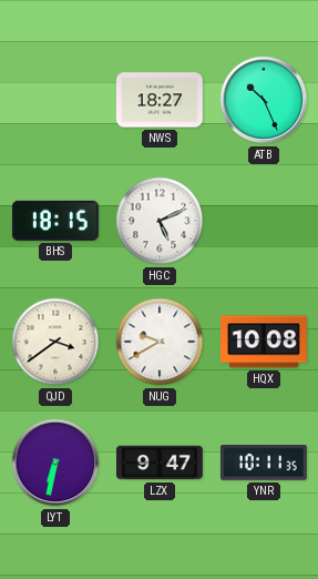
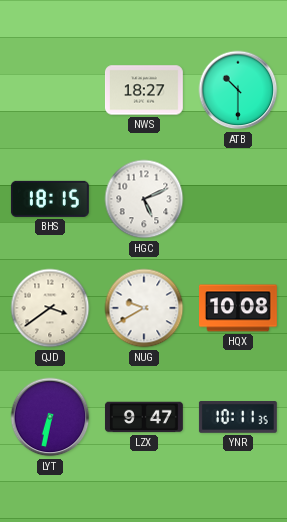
ATB: 10:26 -> 10:30 (238, 90)
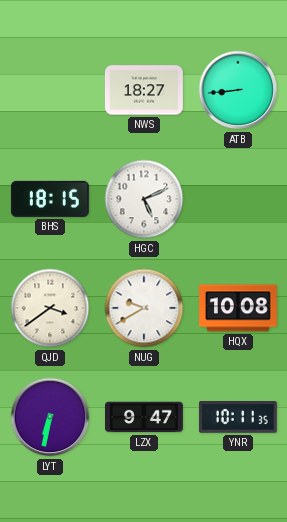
ATB: 10:30 -> 8:44 (238, 90)
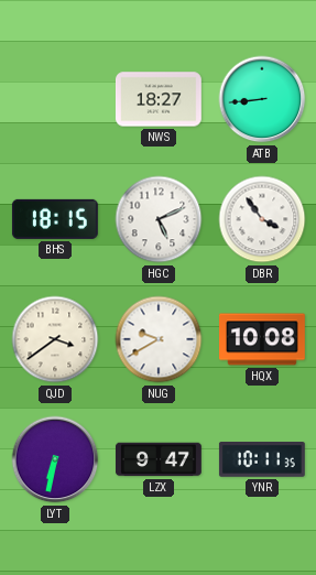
DBR: none -> 3:54 (262, 219)
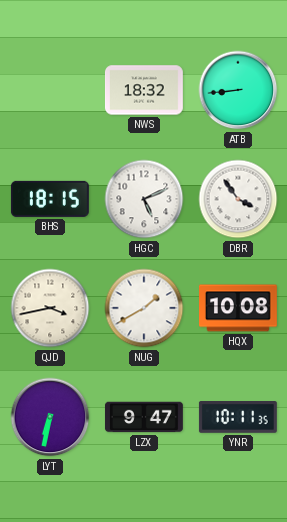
NWS: 18:27 -> 18:32 (144, 90)
QJD: 3:39 -> 3:43 (50, 308)
NUG: 9:40 -> 1:40 (144, 308)
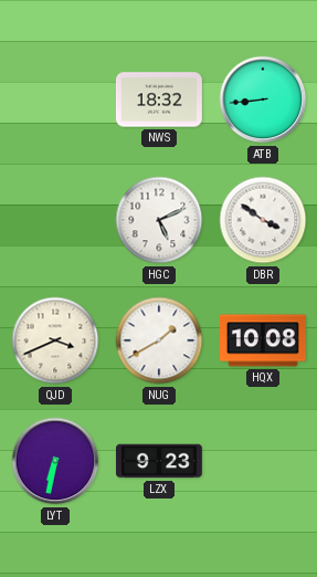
BHS: 18:15 -> none (50, 199)
DBR: 3:54 -> 3:51 (263, 220)
QJD: 3:43 -> 3:41 (55, 340)
LZX: 9:47 -> 9:23 (159, 461)
YNR: 10:11 -> none (238, 418)
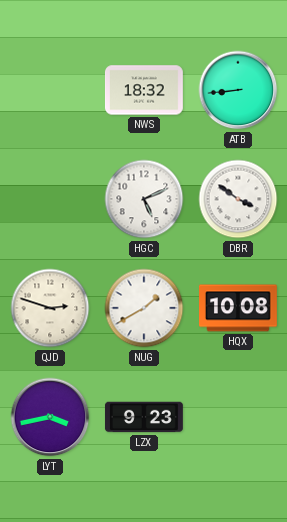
QJD: 3:41 -> 2:48 (50, 308)
LYT: 6:32 -> 3:43 (50, 417)
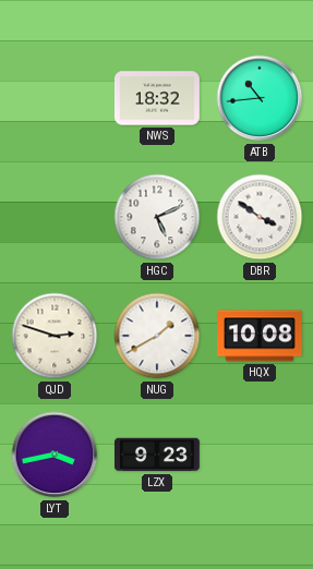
ATB: 8:44 -> 10:44 (260, 98)
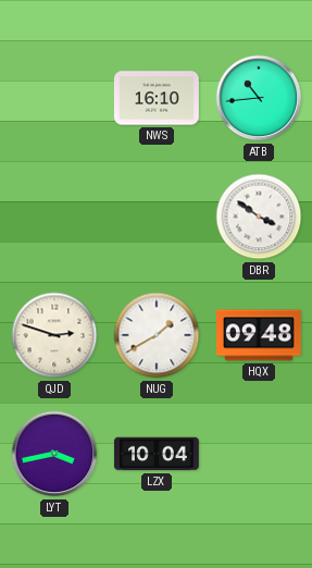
NWS: 18:32 -> 16:10 (157, 98)
HGC: 5:11 -> none (157, 217)
HQX: 10:08 -> 09:48 (260, 335)
LZX: 9:23 -> 10:04 (157, 454)
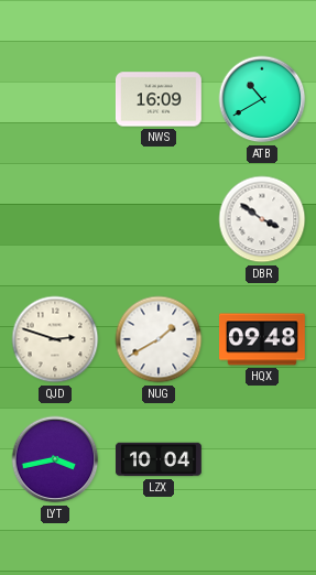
NWS: 16:10 -> 16:09 (159, 99)
ATB: 10:44 -> 10:40 (262, 99)
